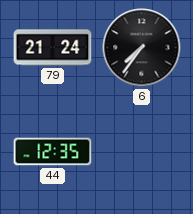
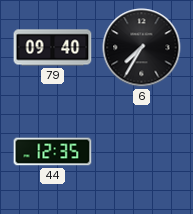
79: 21:24 -> 09:40 (53, 48)
6: 7:36 -> 7:35 (142, 48)
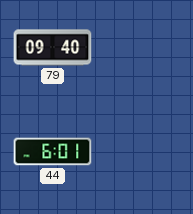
6: 7:35 -> none (142, 48)
44: 12:35 -> 6:01 (53, 152)
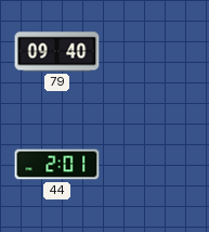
44: 6:01 -> 2:01 (57, 165)
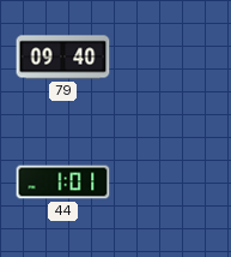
44: 2:01 -> 1:01 (63, 183)
